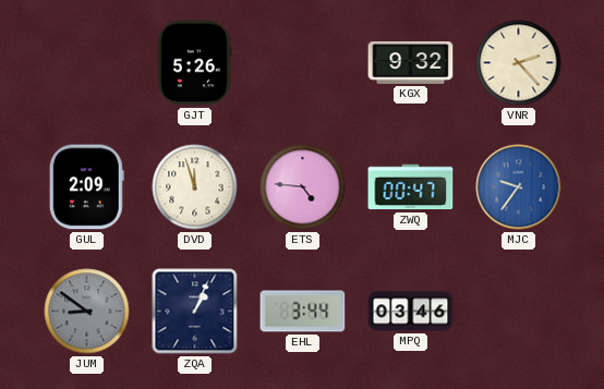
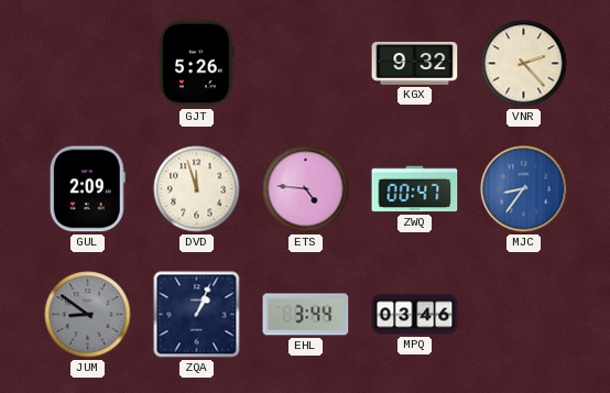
MJC: 9:36 -> 8:36 (524, 189)
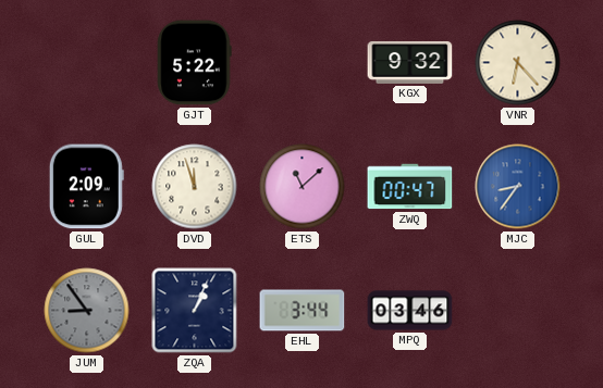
GJT: 5:26 -> 5:22 (194, 63)
VNR: 2:23 -> 6:23 (518, 63)
ETS: 4:46 -> 11:08 (303, 187)
JUM: 8:51 -> 8:54 (87, 311)
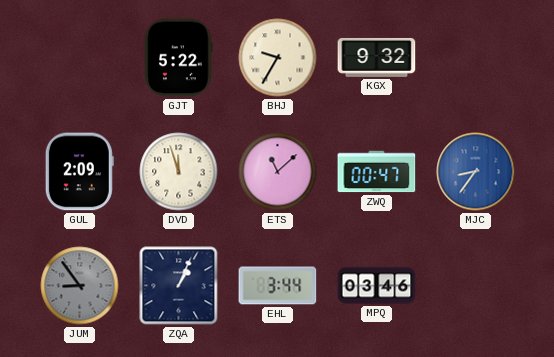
BHJ: none -> 9:35 (278, 58)
VNR: 6:23 -> none (518, 63)
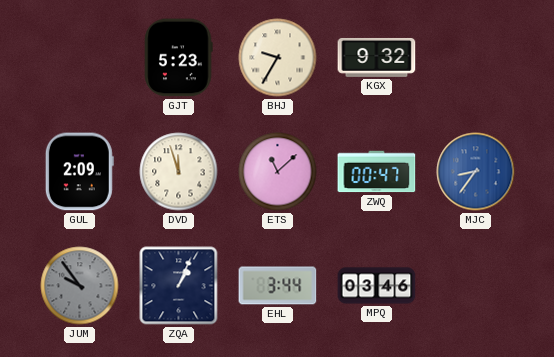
GJT: 5:22 -> 5:23 (178, 58)
JUM: 8:54 -> 9:54 (80, 286)
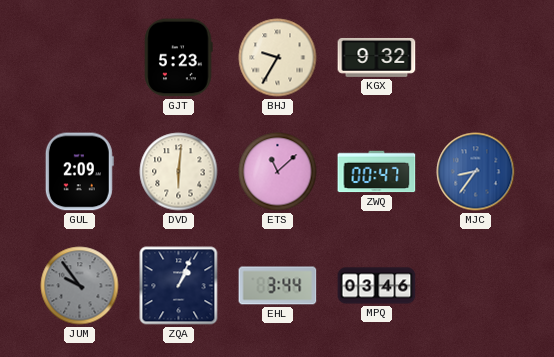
DVD: 11:57 -> 6:01 (179, 172)
